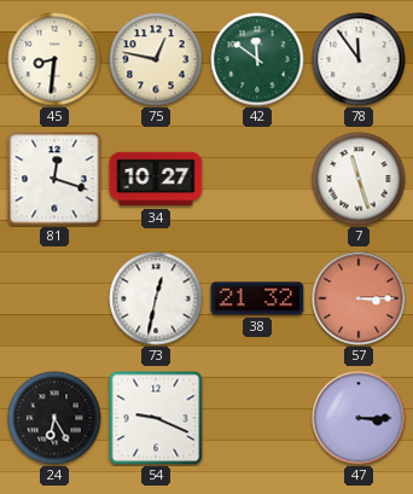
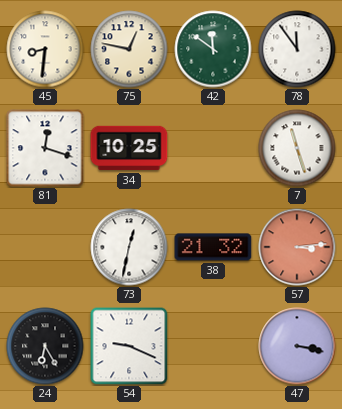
34: 10:27 -> 10:25 (129, 148)
57: 3:15 -> 3:14 (297, 247)
47: 3:15 -> 3:17 (297, 346)
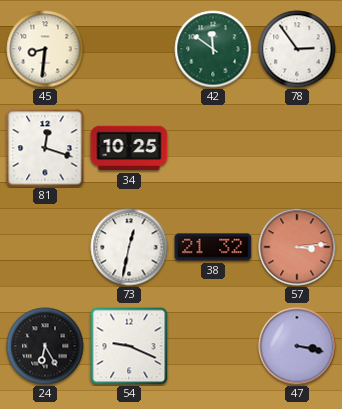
75: 12:47 -> none (129, 49)
78: 11:54 -> 2:54 (297, 49)
7: 11:27 -> none (297, 148)
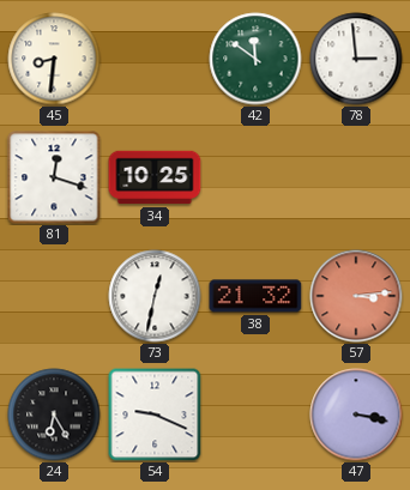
78: 2:54 -> 2:59 (356, 59)
